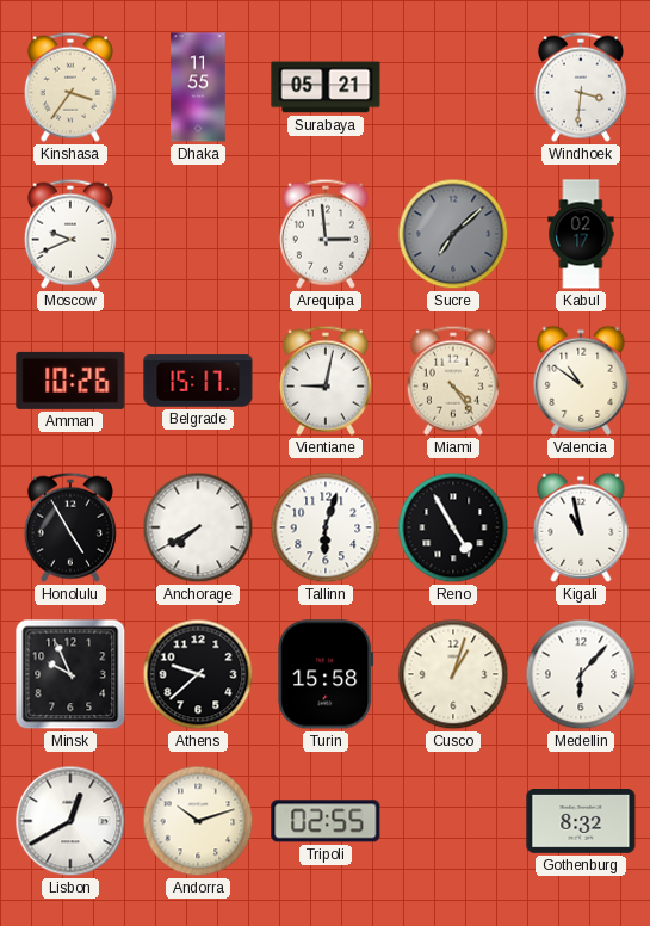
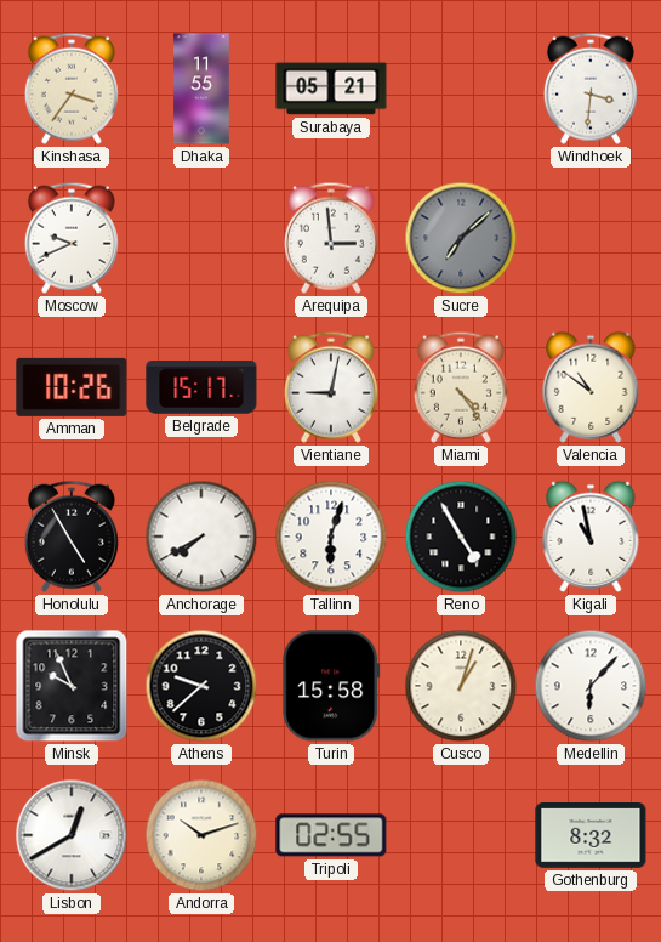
Kabul: 02:17 -> none (581, 234)
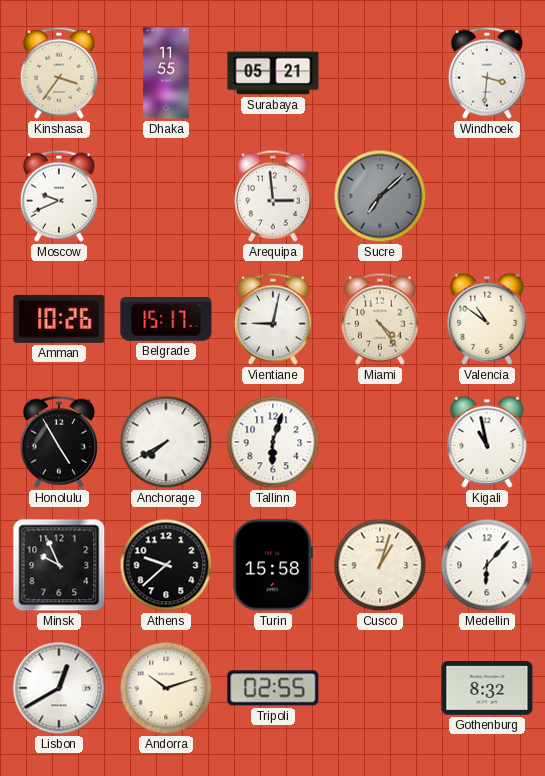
Reno: 4:55 -> none (461, 537)
